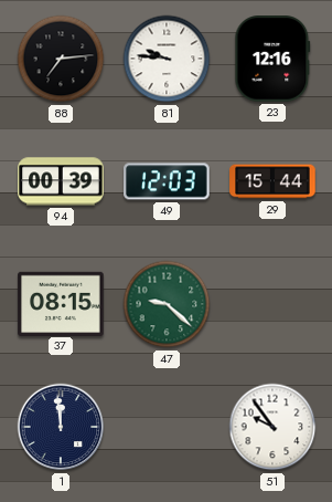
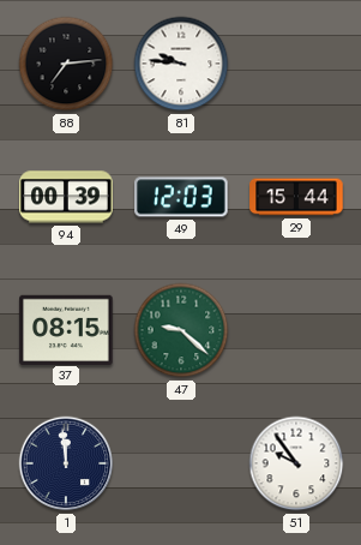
23: 12:16 -> none (272, 59)
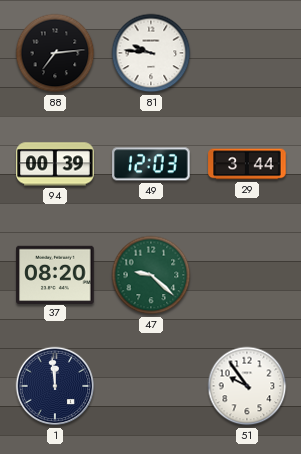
29: 15:44 -> 3:44 (247, 164)
37: 08:15 -> 08:20 (55, 274)
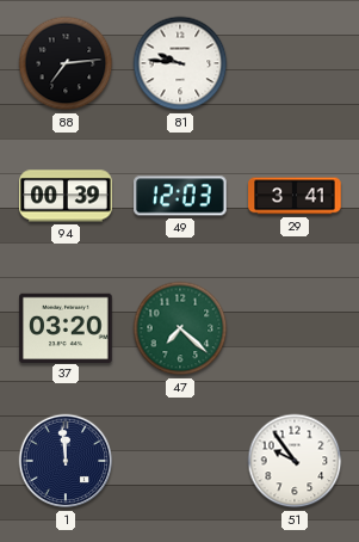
29: 3:44 -> 3:41 (295, 196)
37: 08:20 -> 03:20 (66, 327)
47: 9:22 -> 7:22 (180, 328)
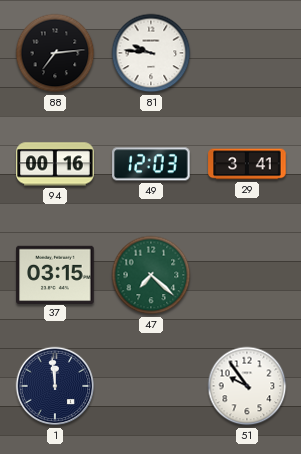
94: 00:39 -> 00:16 (55, 164)
37: 03:20 -> 03:15 (55, 274)
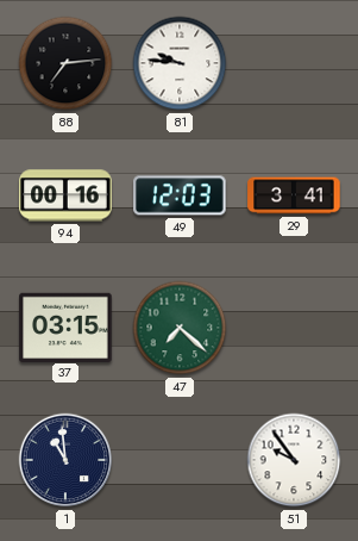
1: 11:59 -> 10:59 (65, 460)
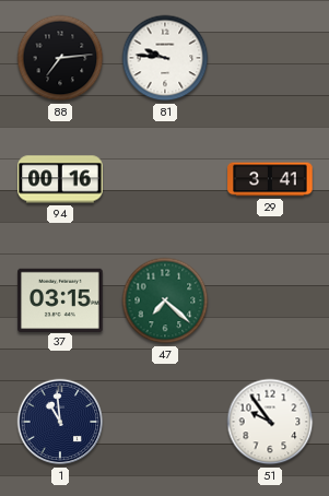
49: 12:03 -> none (180, 195)
